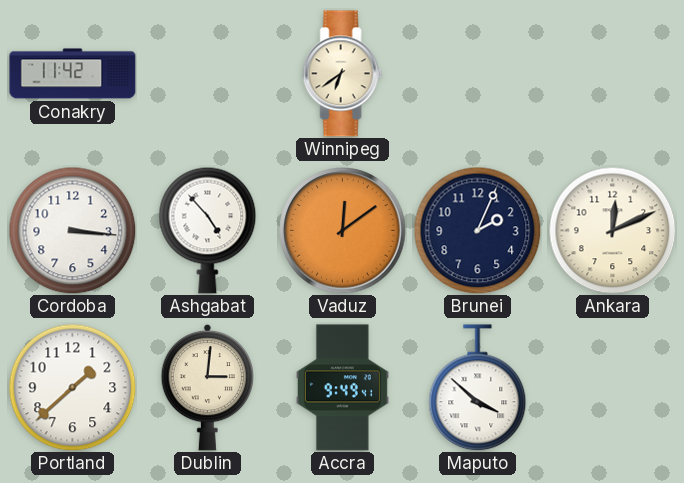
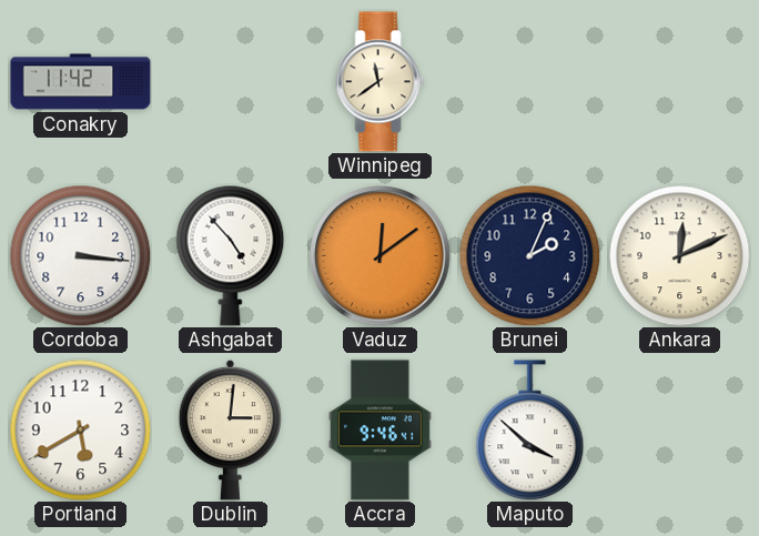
Winnipeg: 6:39 -> 11:39 (381, 82)
Portland: 1:38 -> 5:40 (80, 429)
Accra: 9:49 -> 9:46 (379, 431)
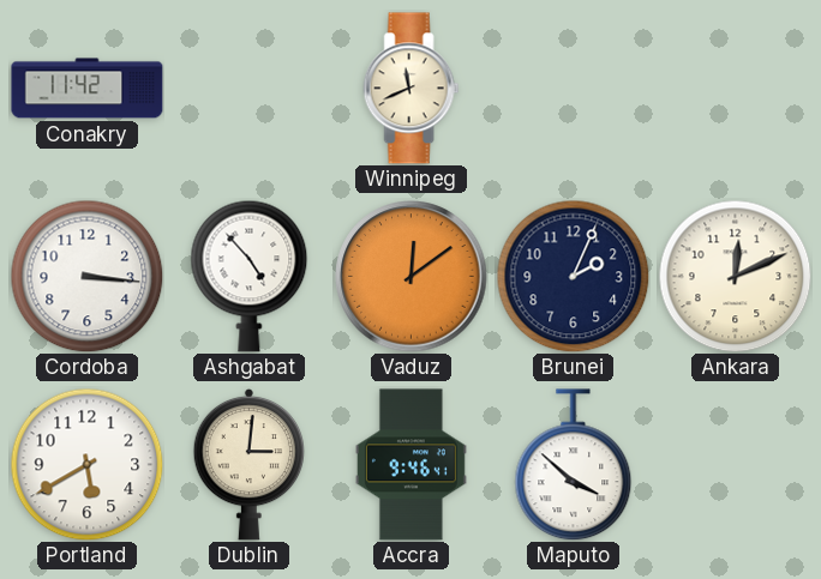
Winnipeg: 11:39 -> 11:41 (412, 89)
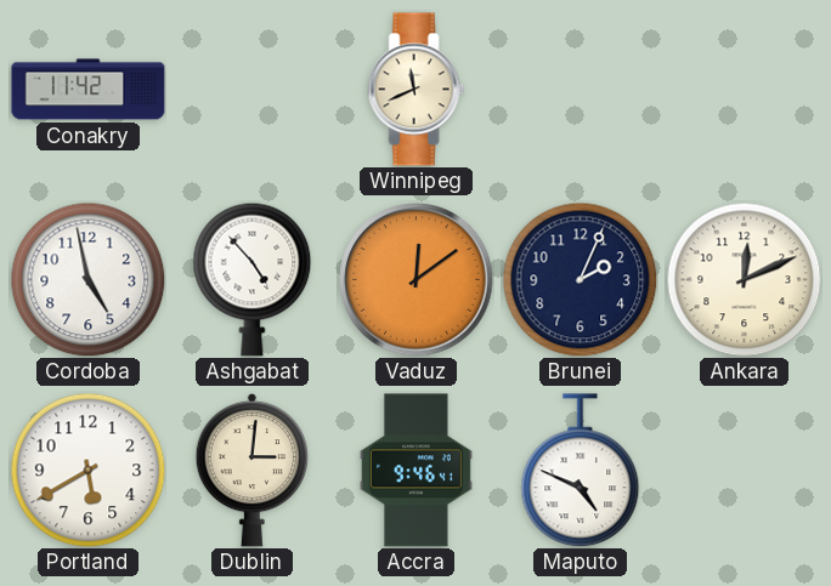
Cordoba: 3:16 -> 4:58 (87, 279)
Maputo: 3:52 -> 4:49 (581, 471)
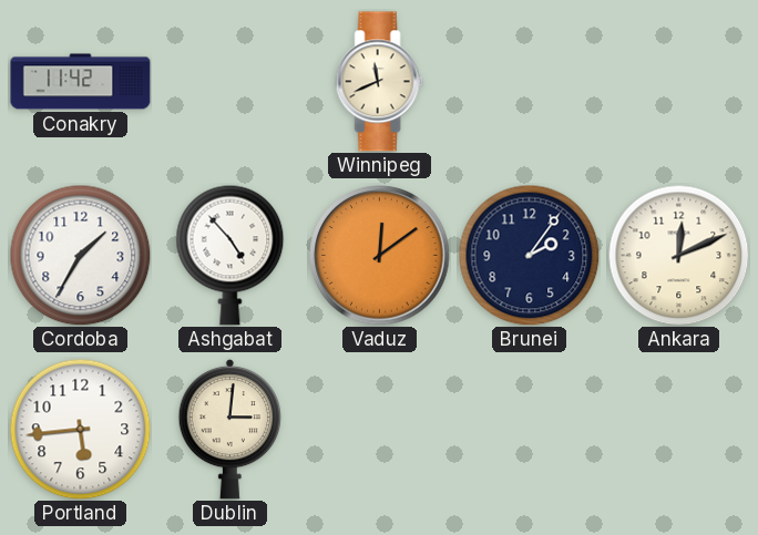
Cordoba: 4:58 -> 1:35 (80, 255)
Brunei: 2:04 -> 2:06 (529, 255)
Portland: 5:40 -> 5:44 (80, 429)
Accra: 9:46 -> none (415, 471)
Maputo: 4:49 -> none (581, 471)
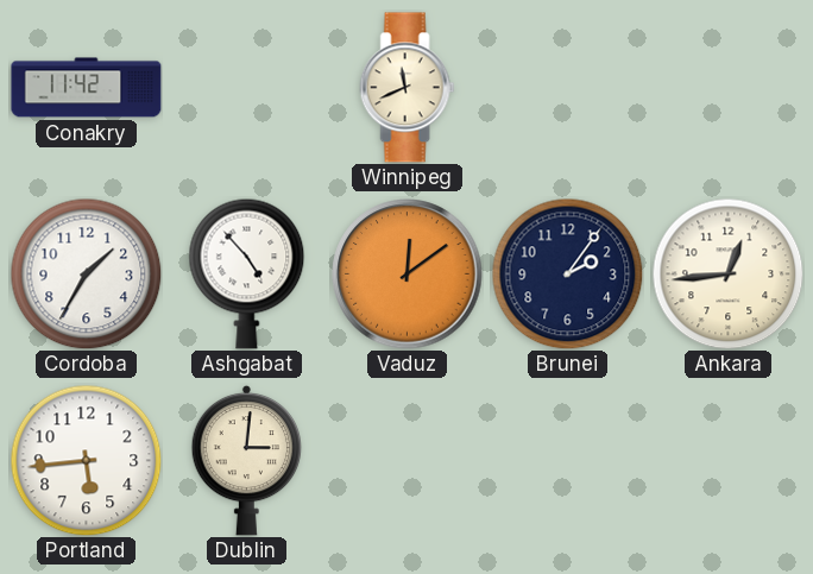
Ankara: 12:11 -> 12:44 (727, 273)
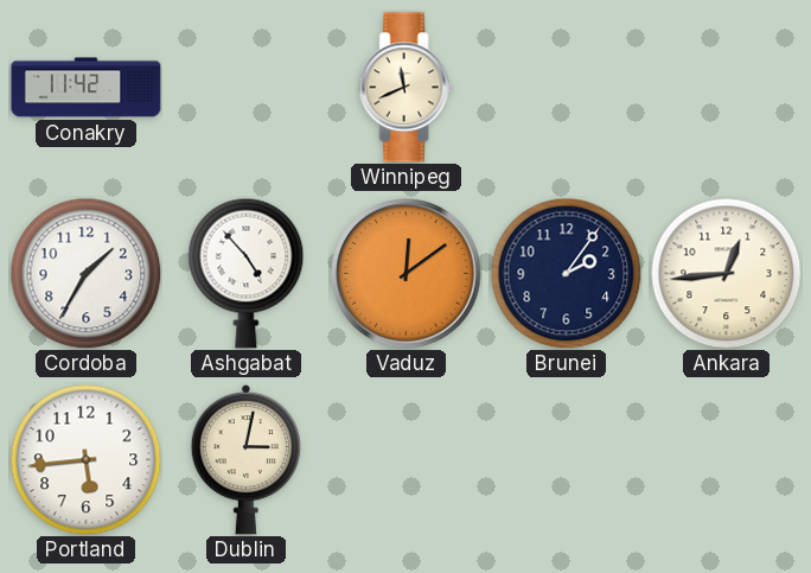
Dublin: 3:01 -> 3:02 (245, 459)
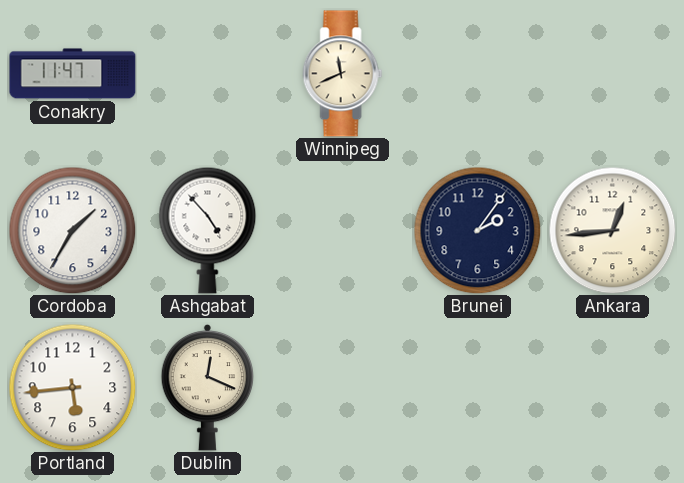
Conakry: 11:42 -> 11:47 (73, 74)
Vaduz: 12:09 -> none (407, 274)
Dublin: 3:02 -> 12:19 (207, 387)
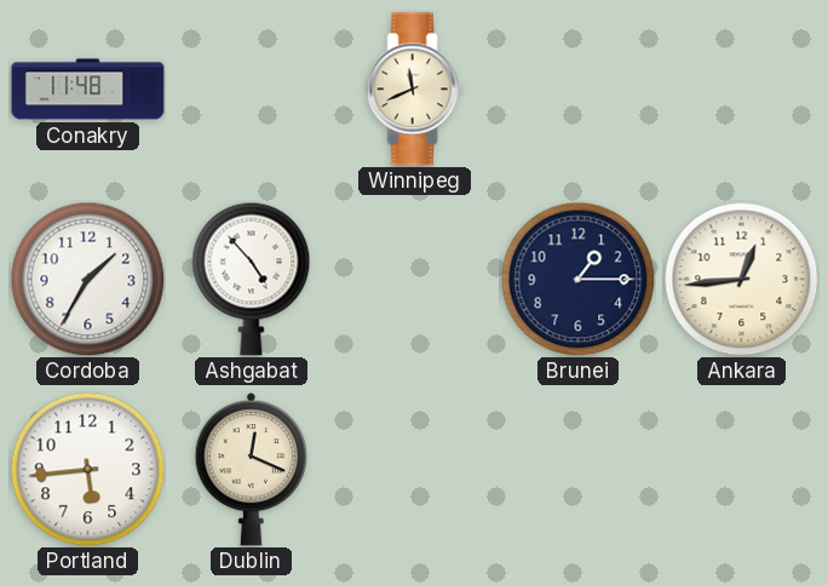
Conakry: 11:47 -> 11:48 (88, 90)
Brunei: 2:06 -> 1:15 (577, 279)
